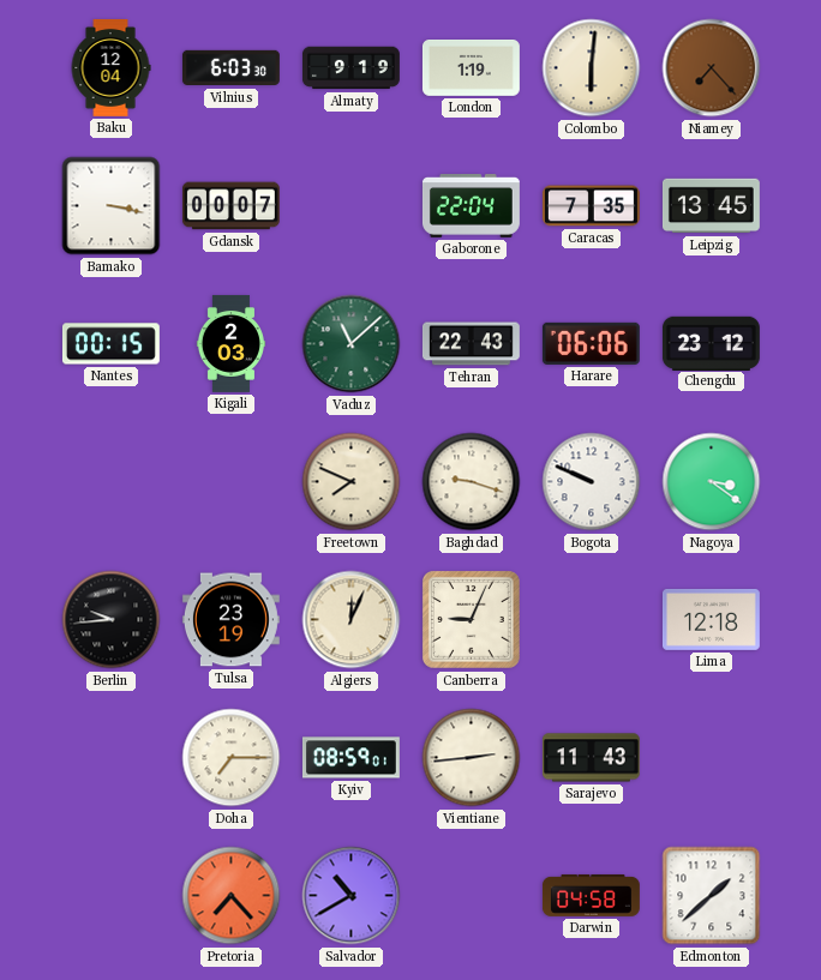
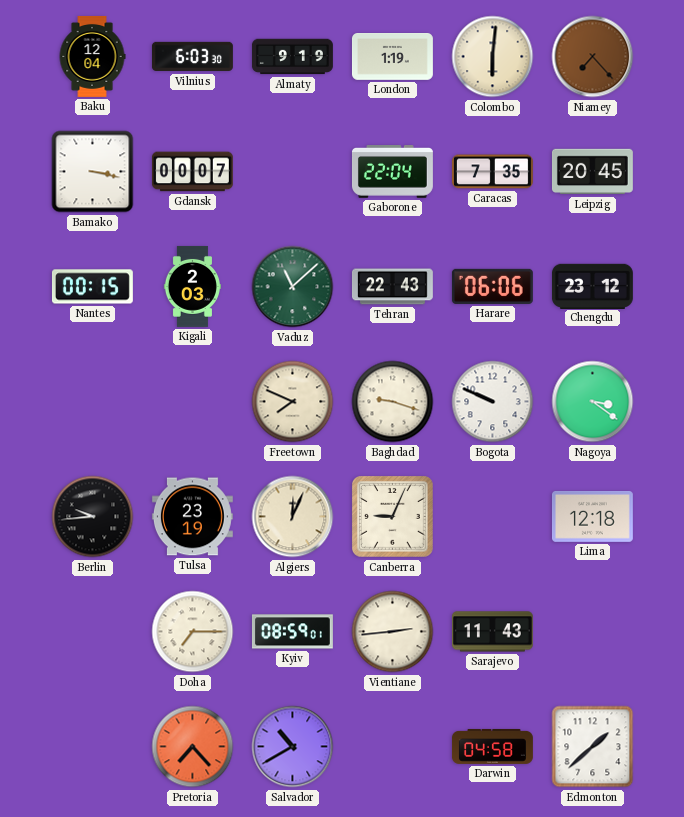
Leipzig: 13:45 -> 20:45 (592, 172)
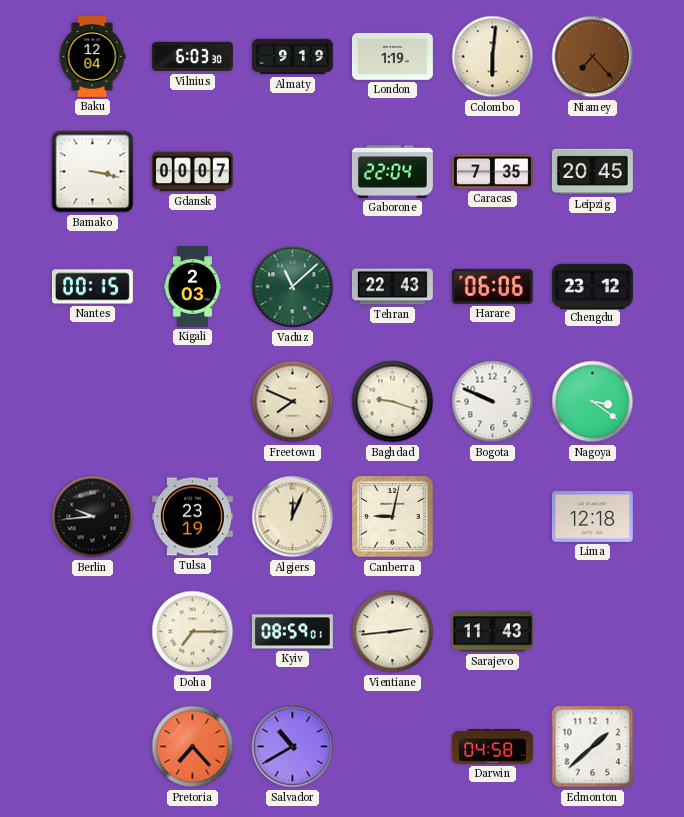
Canberra: 9:04 -> 9:02 (393, 517)
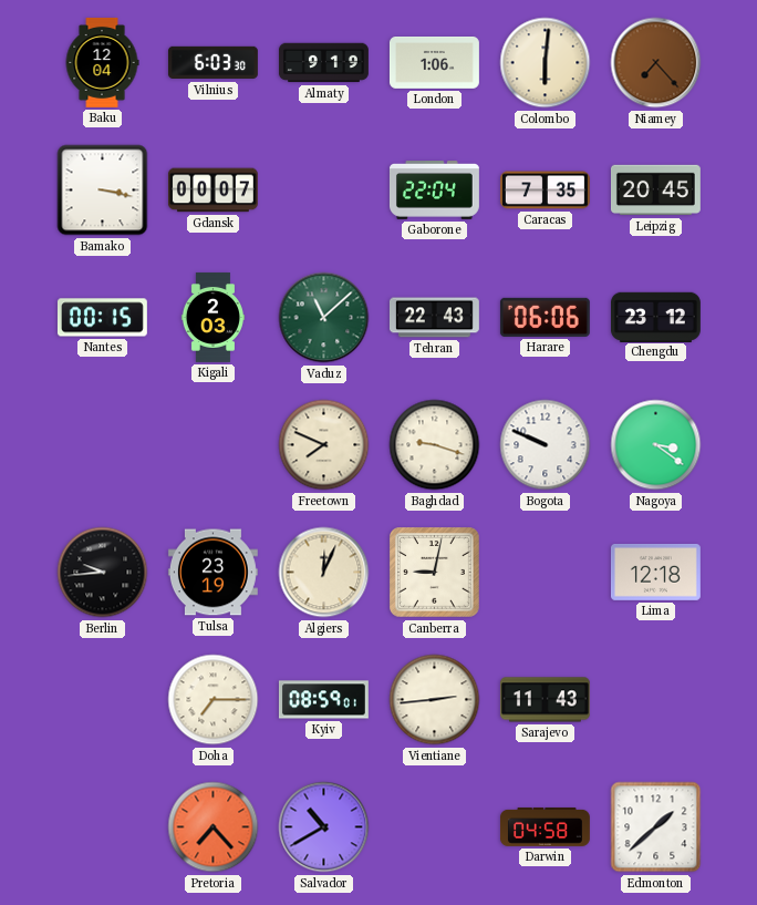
London: 1:19 -> 1:06 (434, 63)
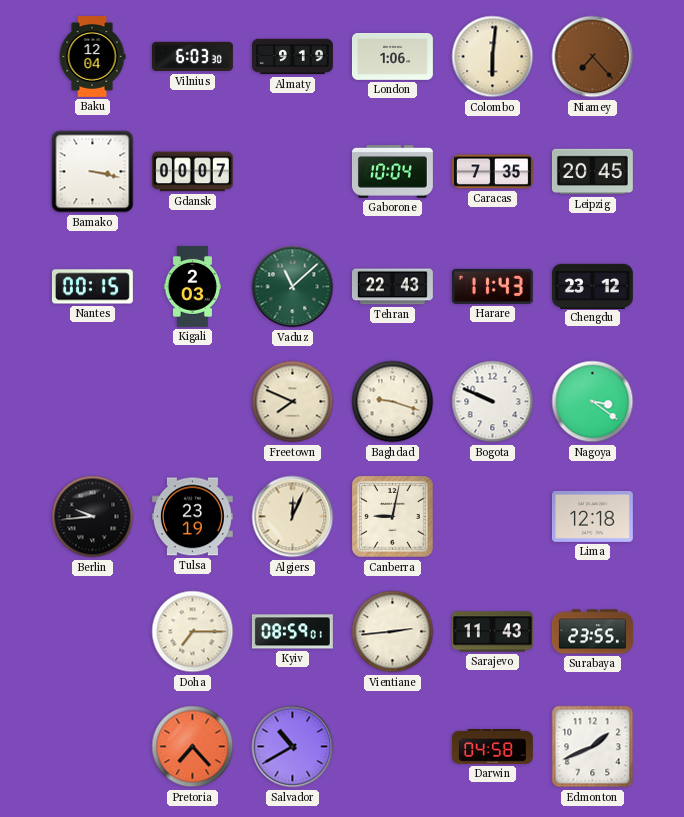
Gaborone: 22:04 -> 10:04 (392, 172)
Harare: 06:06 -> 11:43 (492, 286)
Surabaya: none -> 23:55 (592, 632)
Edmonton: 1:38 -> 1:41 (593, 747)
